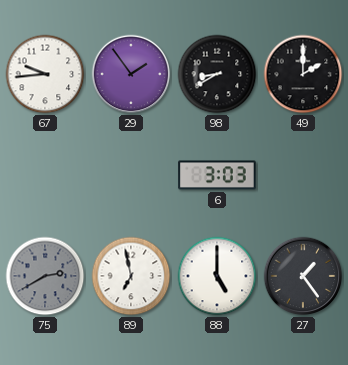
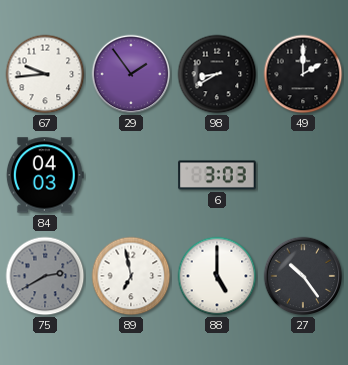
84: none -> 04:03 (45, 175)
27: 1:24 -> 10:24 (303, 276)
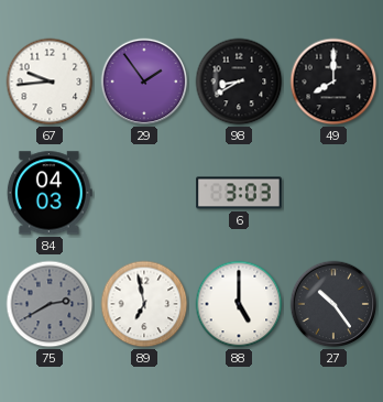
49: 2:00 -> 8:00 (333, 82)
